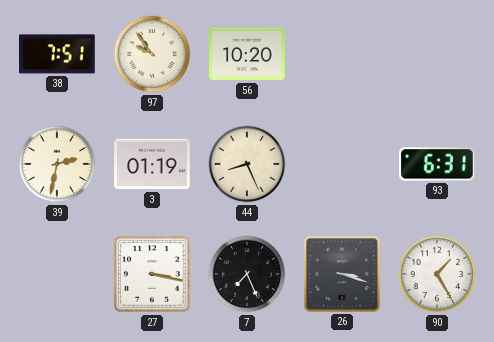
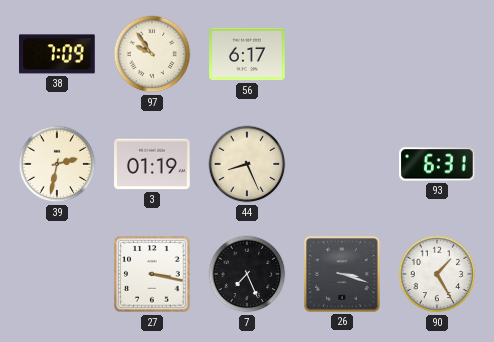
38: 7:51 -> 7:09 (58, 54)
56: 10:20 -> 6:17 (247, 54)
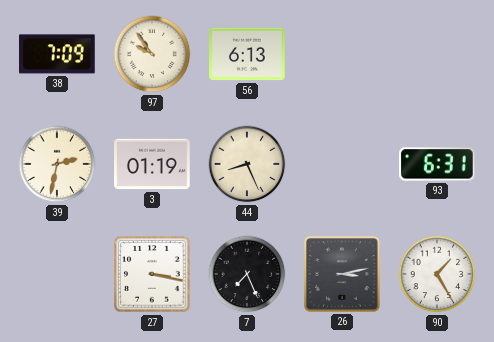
56: 6:17 -> 6:13 (247, 54)
26: 3:18 -> 3:13 (343, 275)
